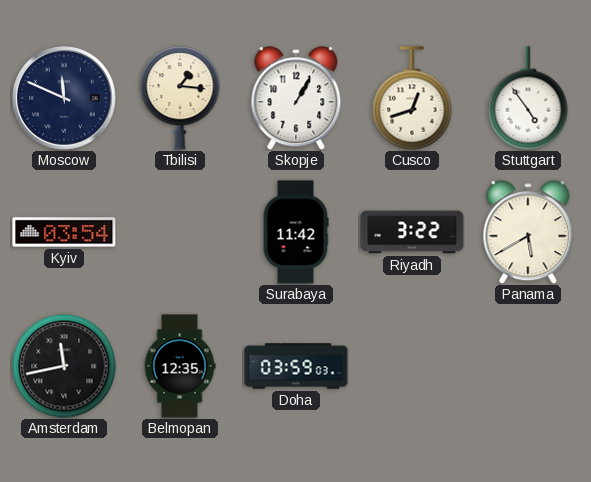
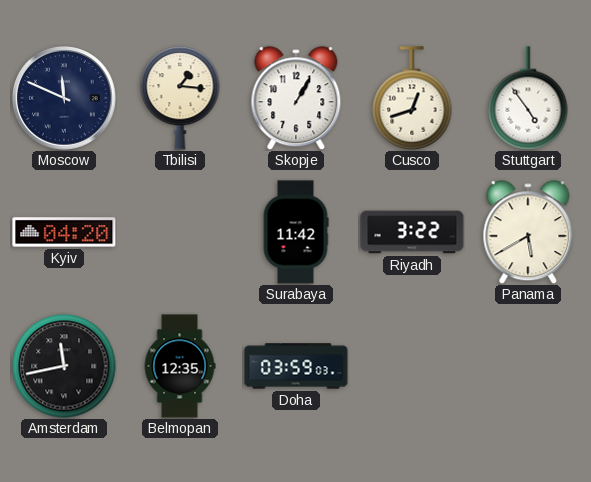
Kyiv: 03:54 -> 04:20 (64, 232)
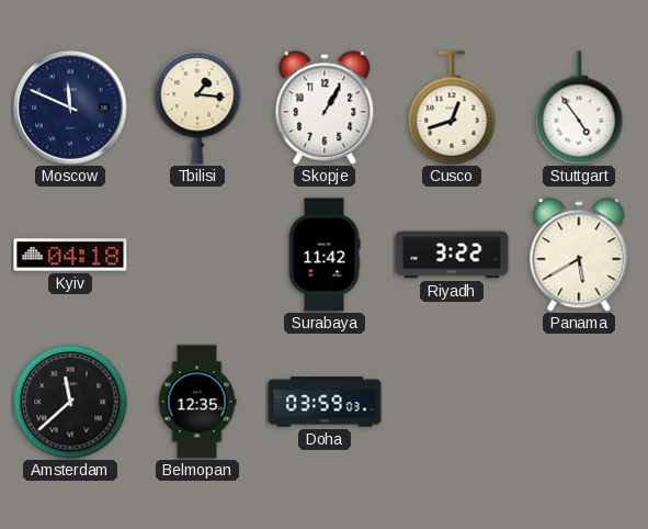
Kyiv: 04:20 -> 04:18 (70, 255)
Amsterdam: 11:43 -> 11:38 (70, 402)
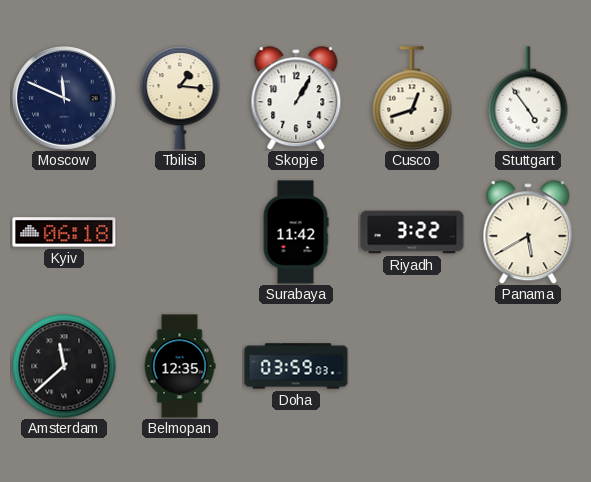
Kyiv: 04:18 -> 06:18 (64, 232)
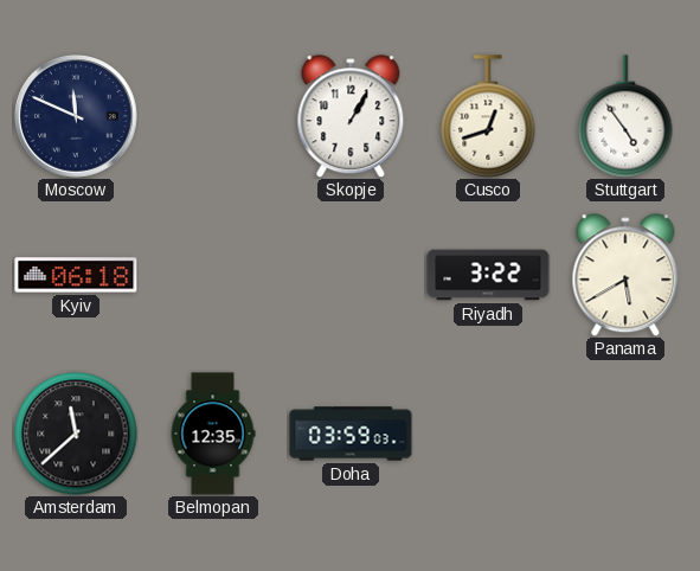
Tbilisi: 1:16 -> none (180, 99)
Surabaya: 11:42 -> none (296, 232)
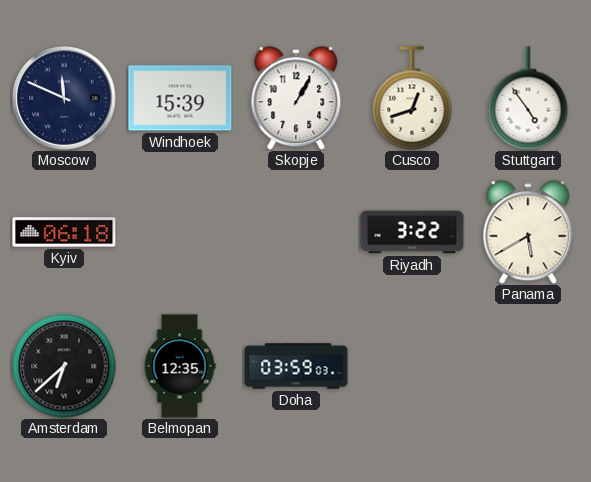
Windhoek: none -> 15:39 (180, 98)
Amsterdam: 11:38 -> 6:38 (64, 366)
